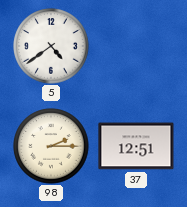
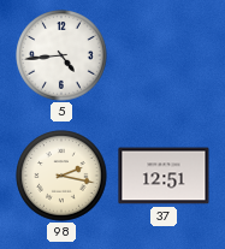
5: 4:39 -> 4:44 (61, 55)
98: 2:15 -> 2:17 (61, 176)
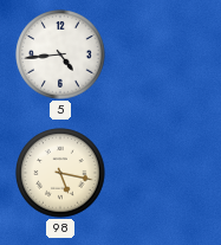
98: 2:17 -> 5:17 (60, 173)
37: 12:51 -> none (164, 176)
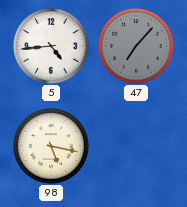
47: none -> 7:07 (136, 46)
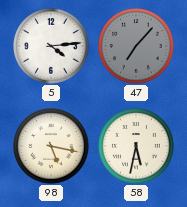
5: 4:44 -> 4:14 (51, 46)
58: none -> 5:32 (136, 146)
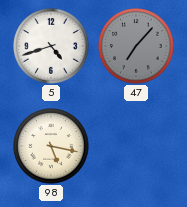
5: 4:14 -> 4:42 (51, 46)
58: 5:32 -> none (136, 146)
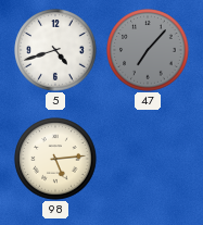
98: 5:17 -> 5:14 (55, 159)
